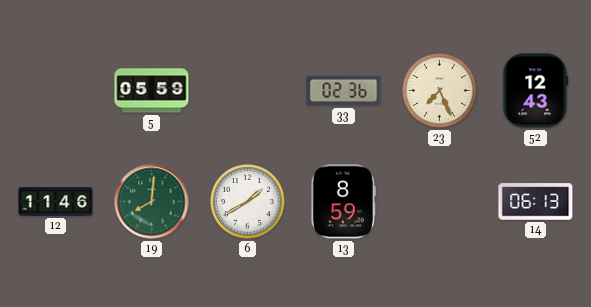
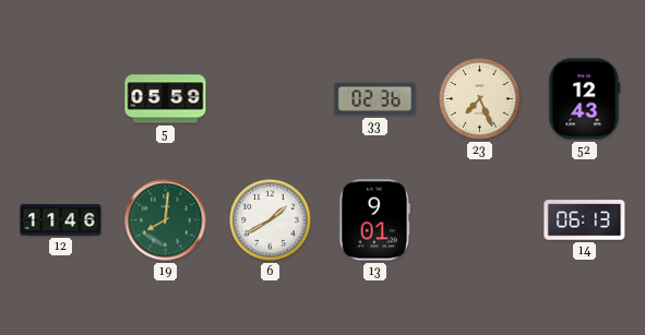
13: 8:59 -> 9:01 (374, 220)
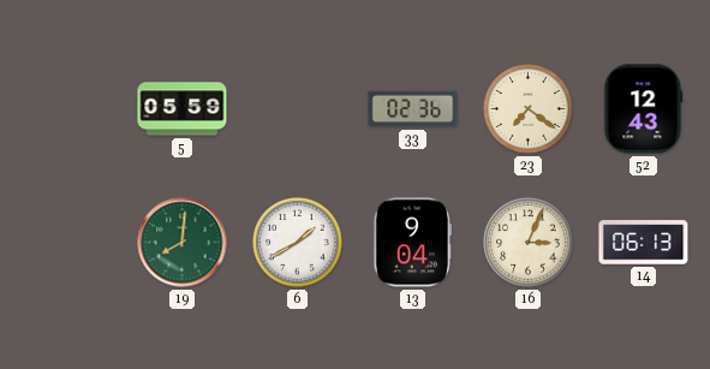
23: 7:26 -> 7:21 (529, 109)
12: 11:46 -> none (61, 220)
13: 9:01 -> 9:04 (412, 243)
16: none -> 3:04 (529, 243)
